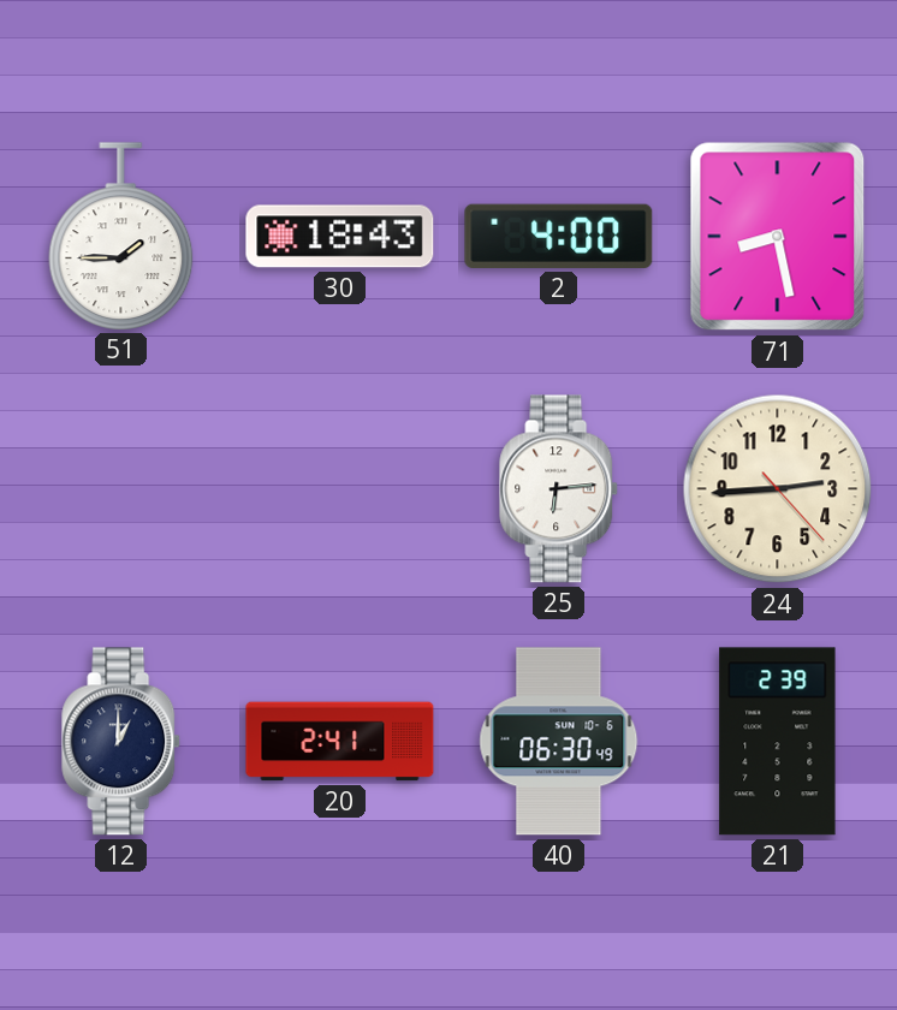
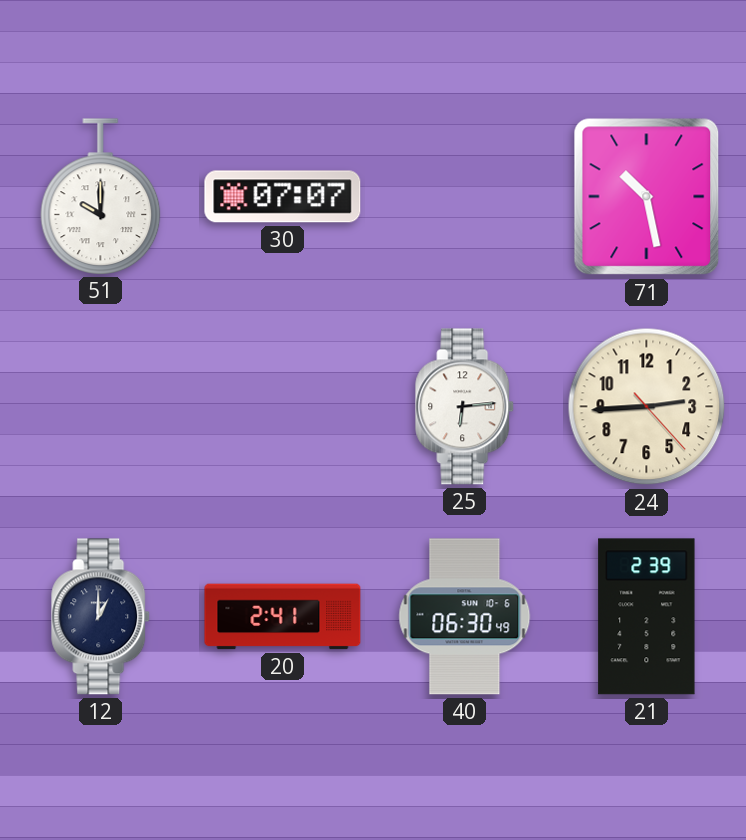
51: 1:45 -> 10:00 (101, 196)
30: 18:43 -> 07:07 (283, 197)
2: 4:00 -> none (559, 236)
71: 8:28 -> 10:28 (647, 197)
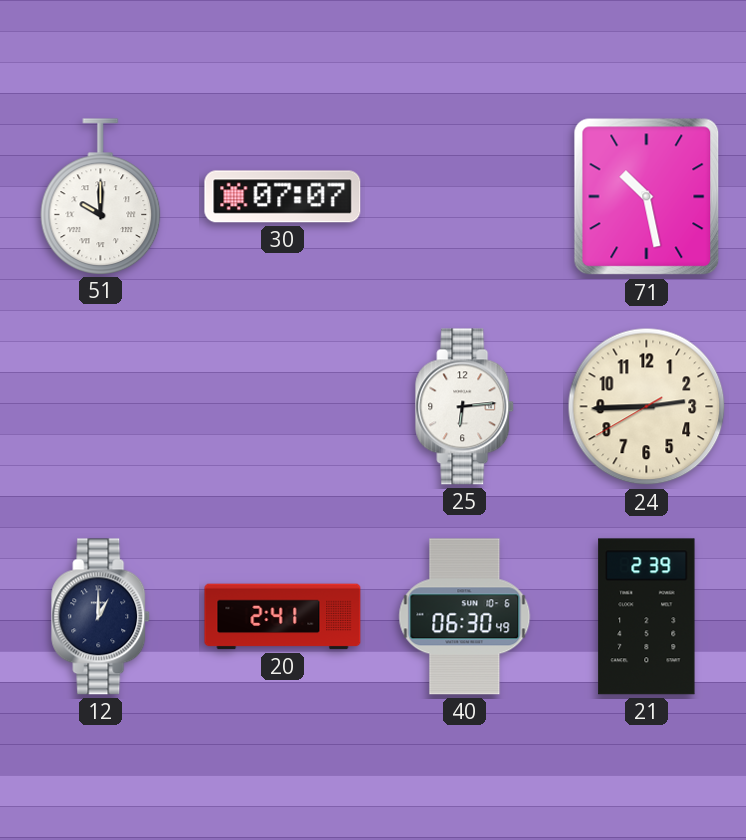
24: 2:44:23 -> 2:44:40 (647, 407)
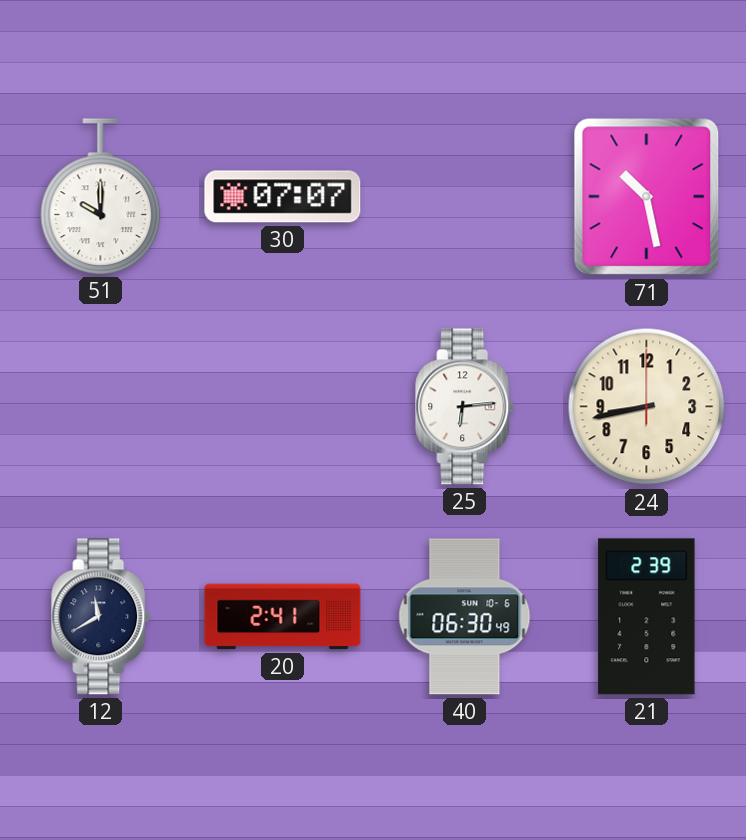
24: 2:44 -> 8:43 (647, 407)
12: 1:00 -> 11:40 (101, 617)
